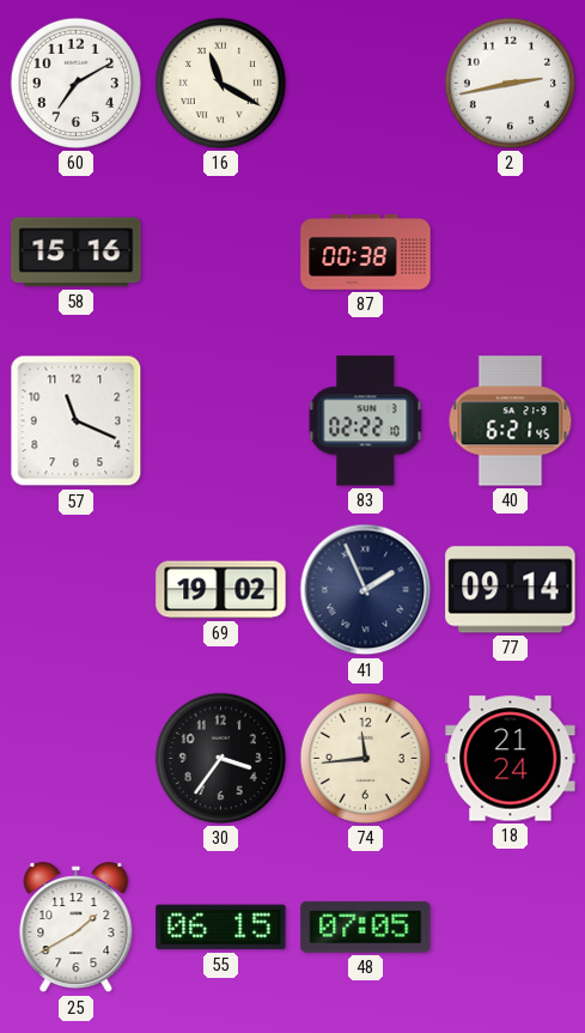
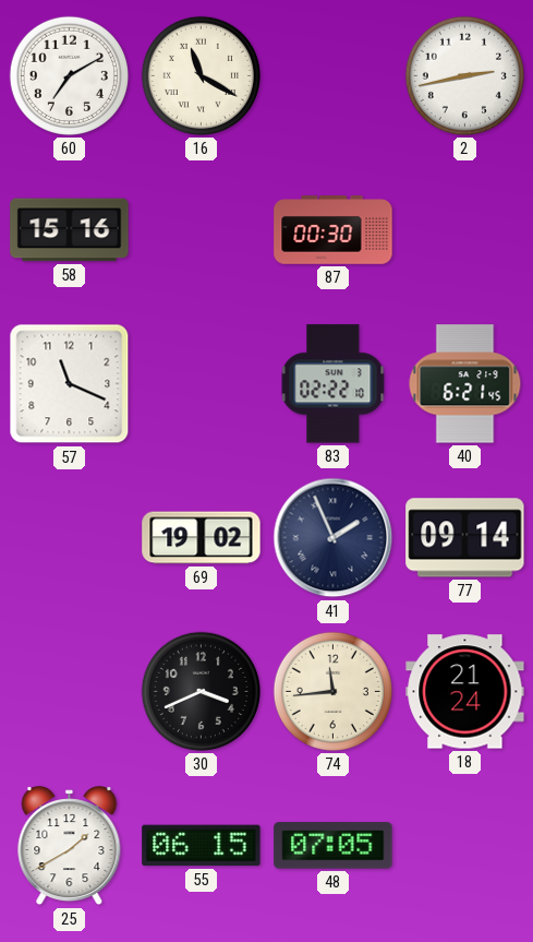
87: 00:38 -> 00:30 (334, 230)
30: 3:36 -> 3:41 (201, 691)
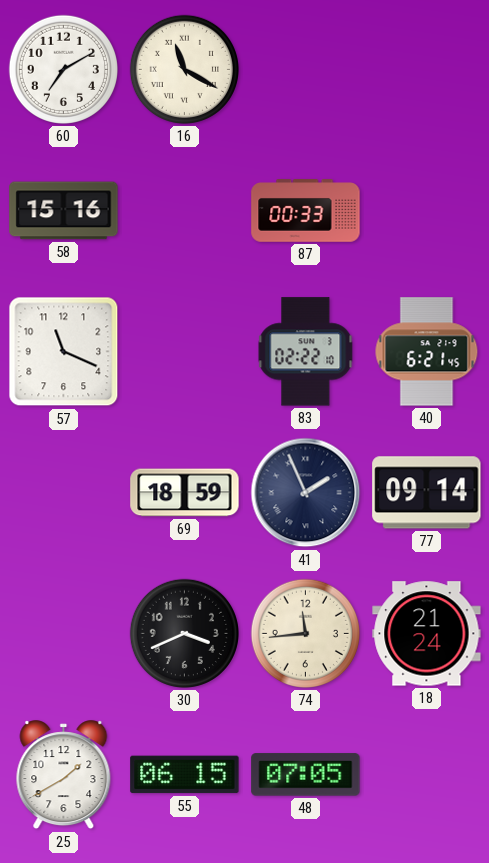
2: 2:43 -> none (464, 75)
87: 00:30 -> 00:33 (306, 211)
69: 19:02 -> 18:59 (185, 493)
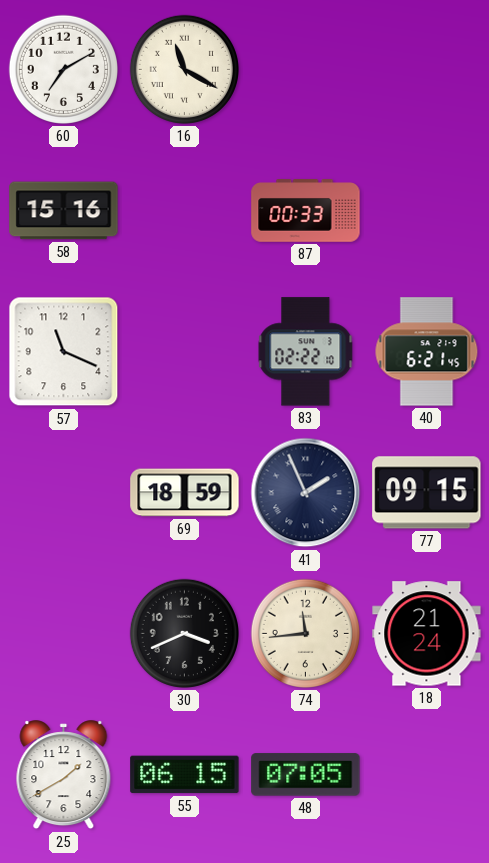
77: 09:14 -> 09:15 (427, 493)
